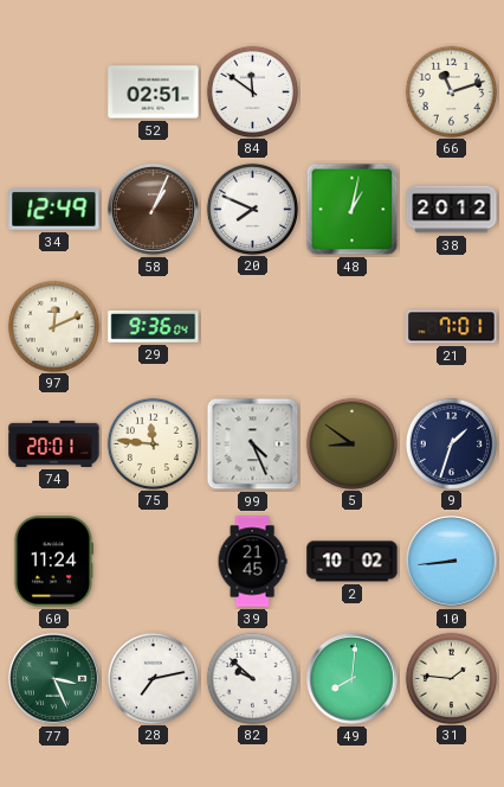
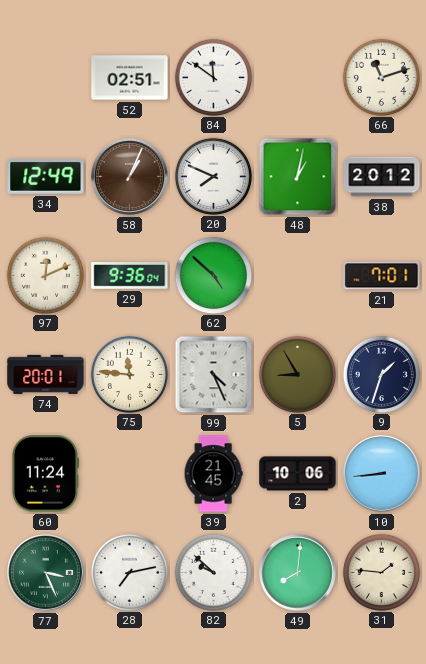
62: none -> 4:52 (213, 275)
5: 8:51 -> 8:55 (297, 374)
2: 10:02 -> 10:06 (298, 474)
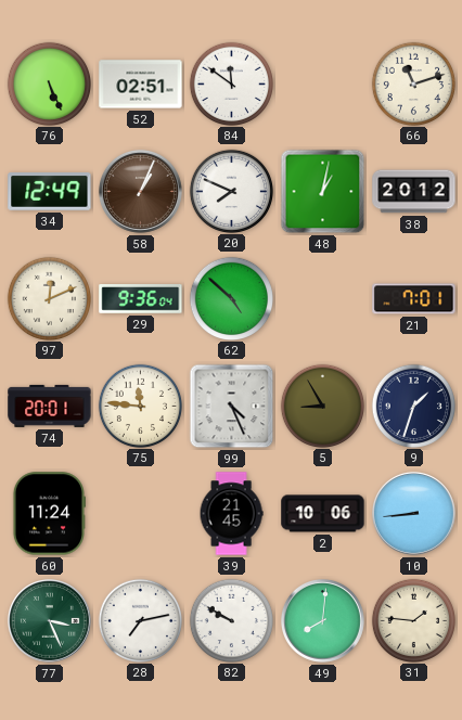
76: none -> 5:26 (49, 83)
82: 9:52 -> 9:50 (231, 620)
